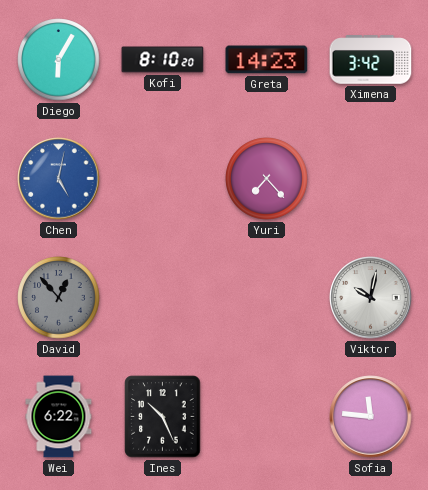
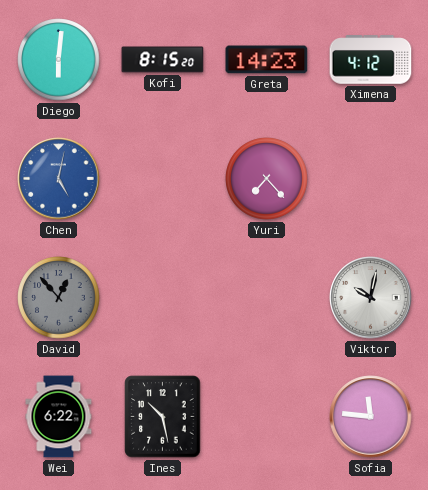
Diego: 6:05 -> 6:01 (59, 60)
Kofi: 8:10 -> 8:15 (163, 60)
Ximena: 3:42 -> 4:12 (371, 60)
Ines: 10:26 -> 10:28 (163, 417)
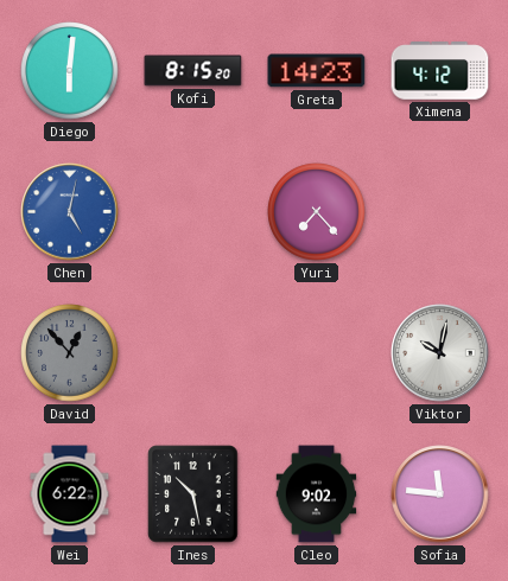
Cleo: none -> 9:02 (317, 494)
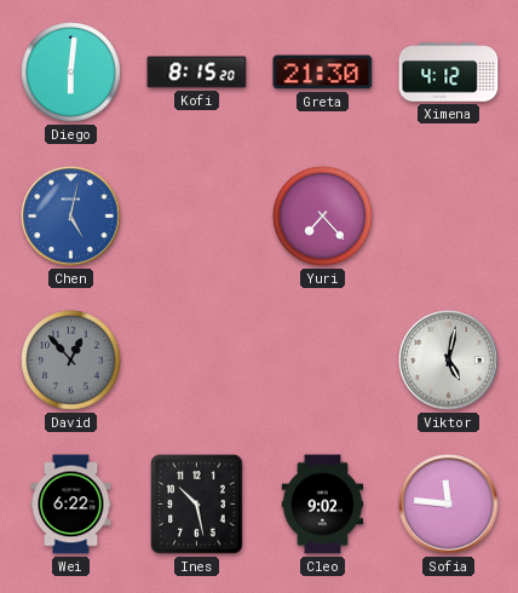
Greta: 14:23 -> 21:30 (323, 73)
Viktor: 10:02 -> 5:02 (449, 361)
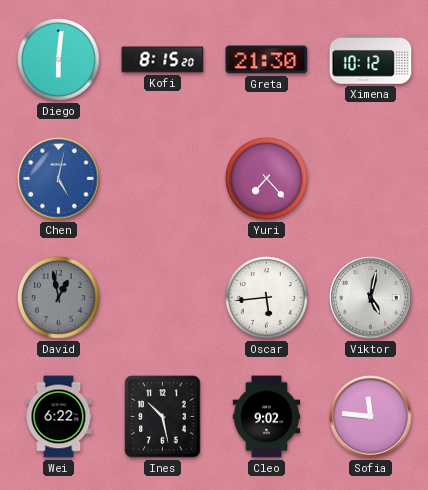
Ximena: 4:12 -> 10:12 (371, 60)
David: 12:53 -> 12:58 (59, 298)
Oscar: none -> 5:44 (267, 298)
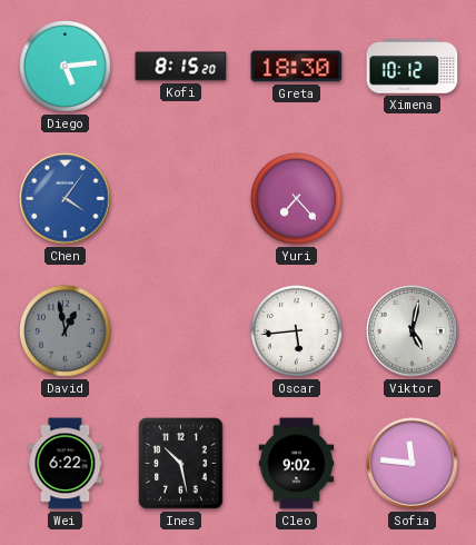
Diego: 6:01 -> 5:14 (66, 67)
Greta: 21:30 -> 18:30 (297, 67)
Chen: 5:02 -> 4:06 (66, 199)
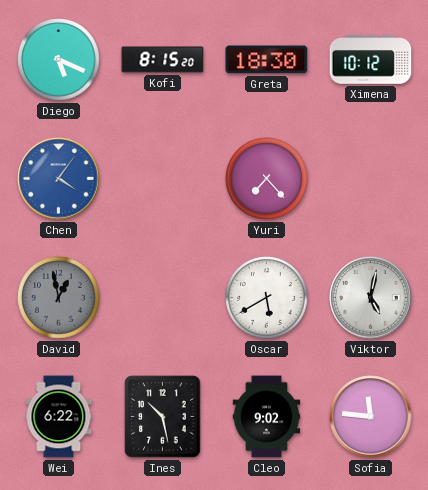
Diego: 5:14 -> 5:19 (59, 60)
Oscar: 5:44 -> 5:40 (267, 298)
